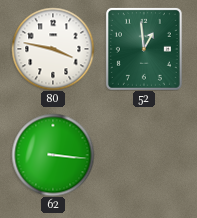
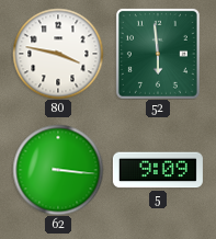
52: 12:59 -> 5:59 (158, 54)
5: none -> 9:09 (158, 170)
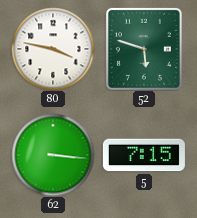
52: 5:59 -> 5:48 (144, 49)
5: 9:09 -> 7:15 (144, 155)
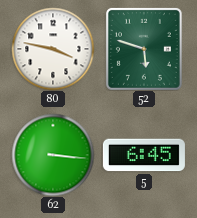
5: 7:15 -> 6:45 (144, 155)
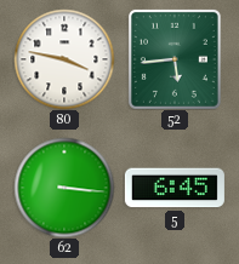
52: 5:48 -> 5:44 (175, 59)
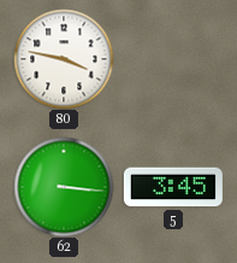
52: 5:44 -> none (175, 59)
5: 6:45 -> 3:45 (173, 187)
